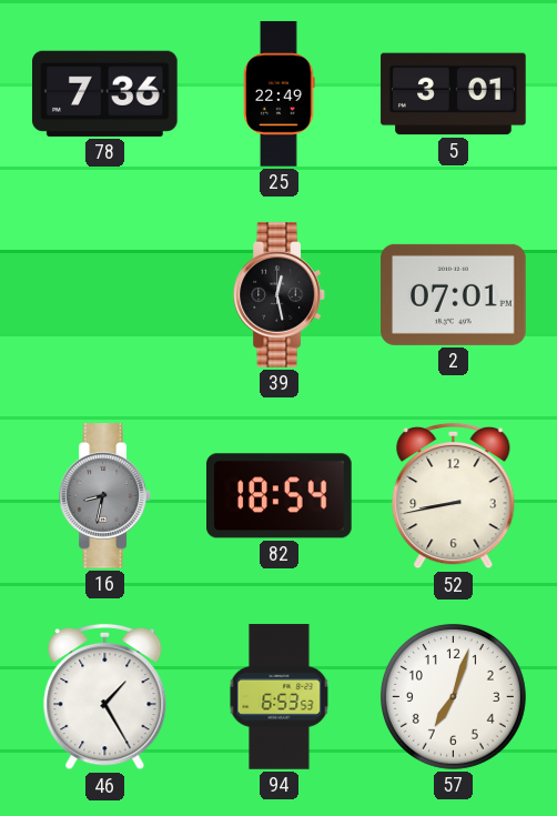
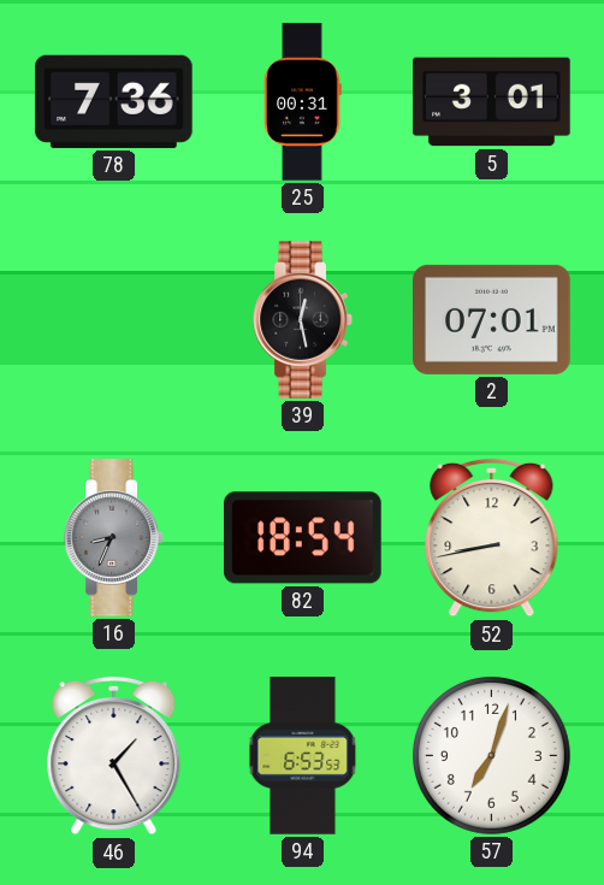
25: 22:49 -> 00:31 (303, 102)
16: 8:32 -> 8:34 (114, 538)
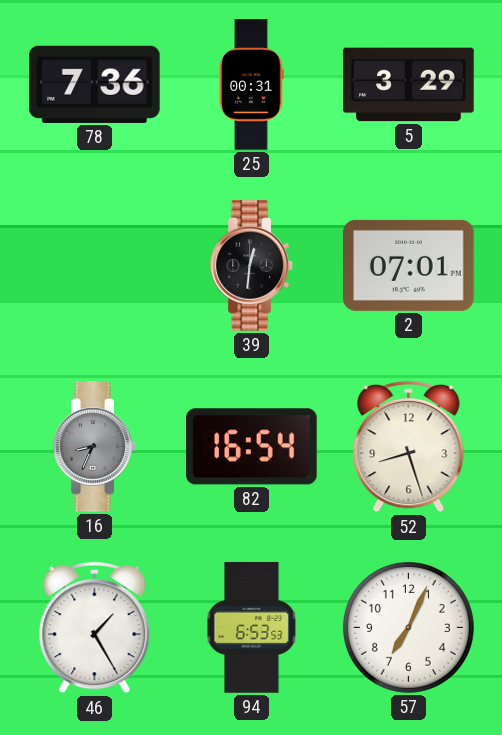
5: 3:01 -> 3:29 (409, 85)
39: 12:28 -> 12:31 (252, 266)
82: 18:54 -> 16:54 (252, 447)
52: 8:43 -> 8:27 (409, 447)
57: 7:03 -> 7:04 (408, 627)
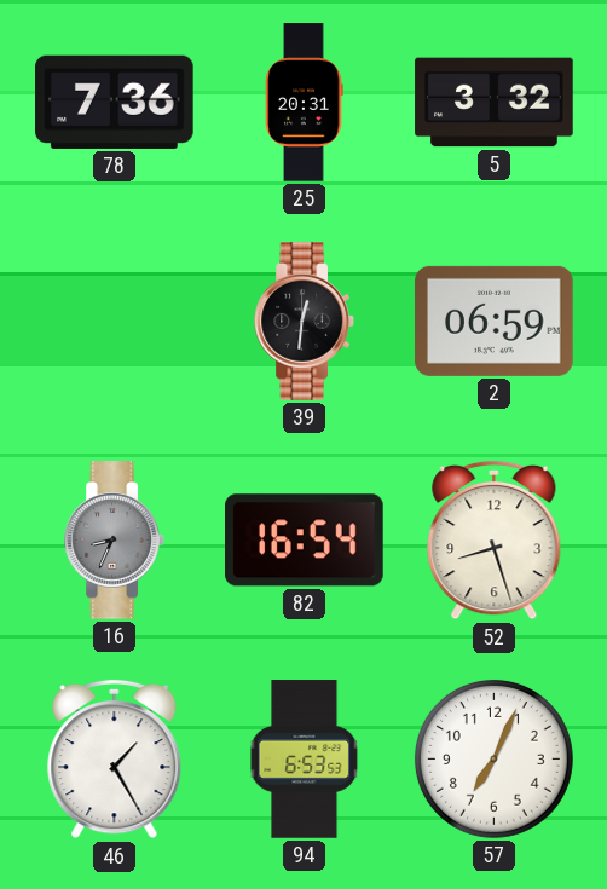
25: 00:31 -> 20:31 (305, 103)
5: 3:29 -> 3:32 (495, 103)
2: 07:01 -> 06:59 (495, 321)
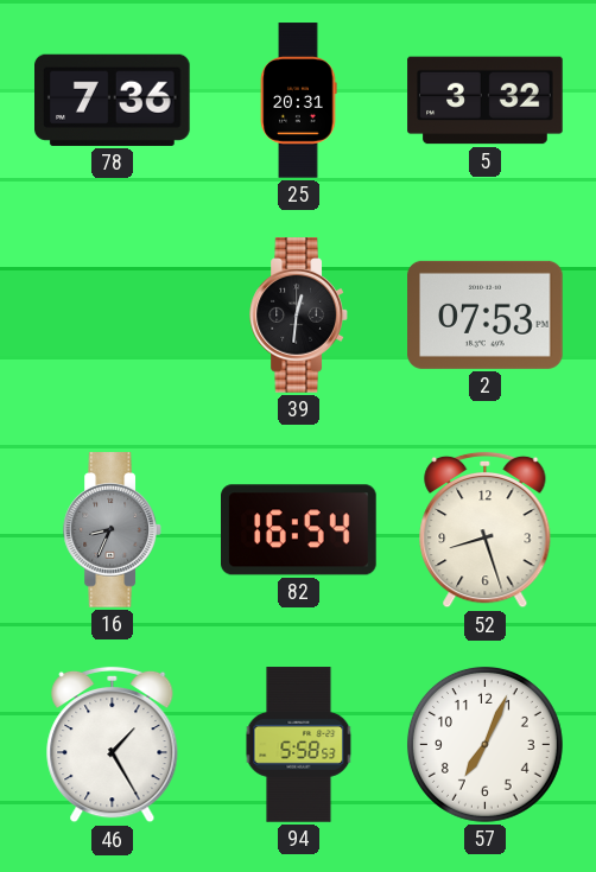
2: 06:59 -> 07:53 (486, 314)
94: 6:53 -> 5:58 (299, 745)
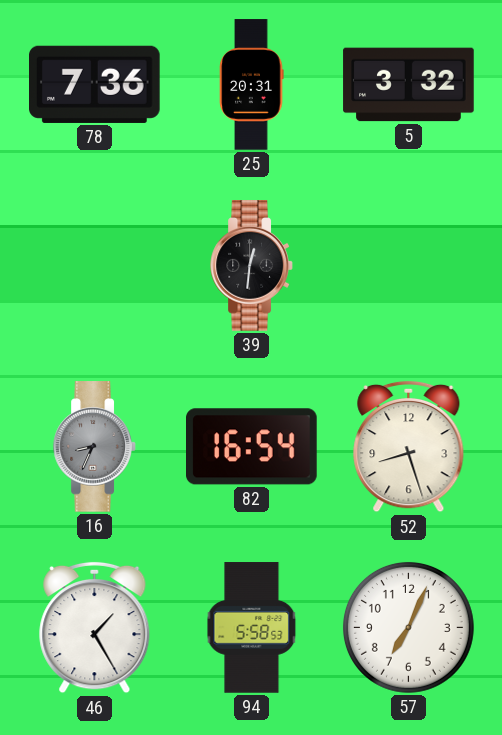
2: 07:53 -> none (486, 314)
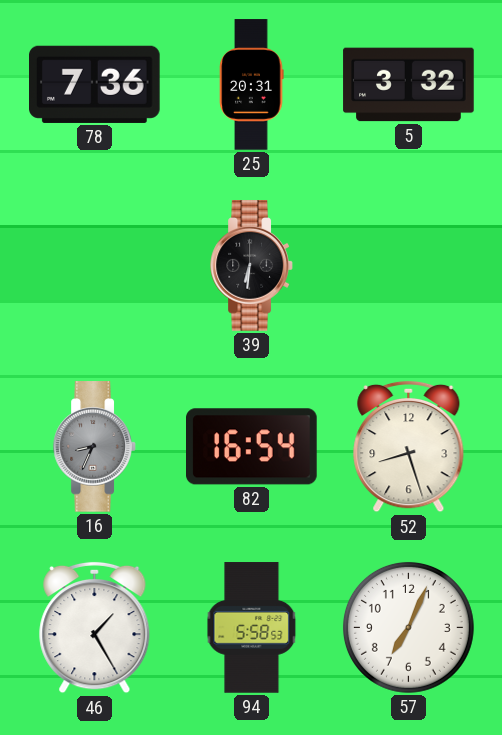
39: 12:31 -> 6:31 (252, 266)
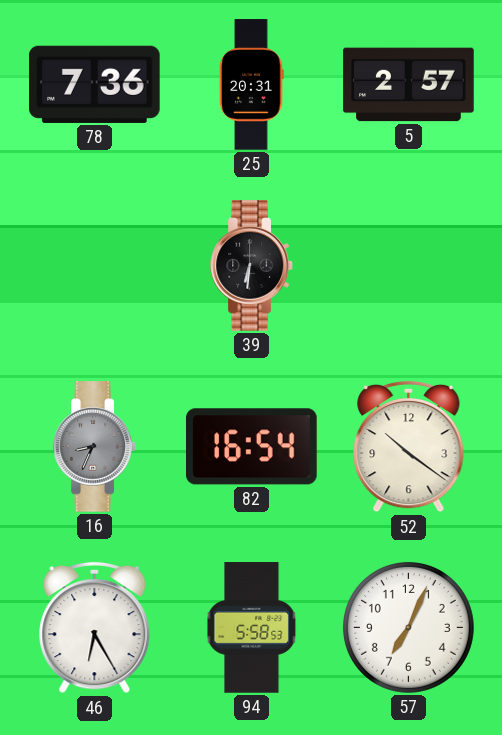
5: 3:32 -> 2:57 (409, 85)
52: 8:27 -> 10:21 (409, 447)
46: 1:25 -> 6:25 (95, 628)
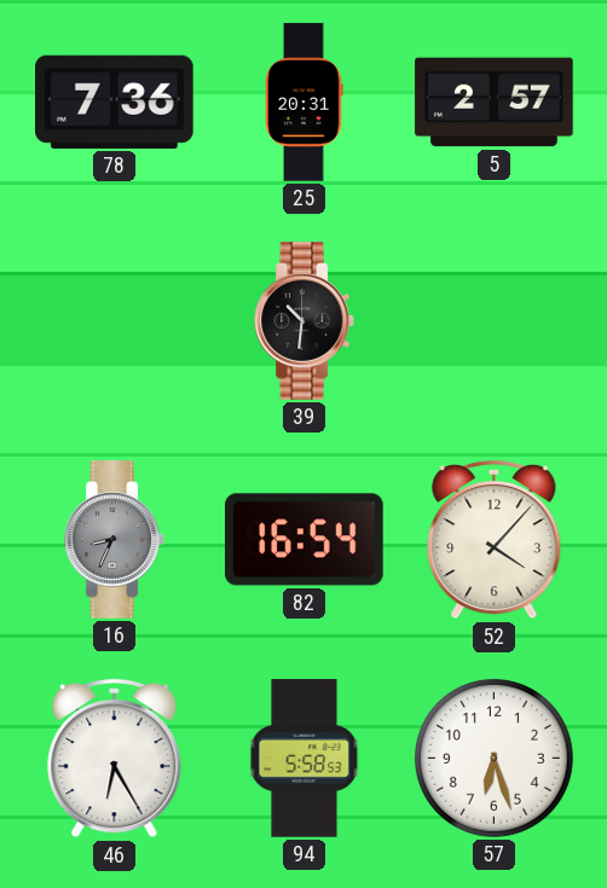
39: 6:31 -> 10:31 (305, 321)
52: 10:21 -> 4:07 (495, 540)
57: 7:04 -> 6:27 (493, 758)
